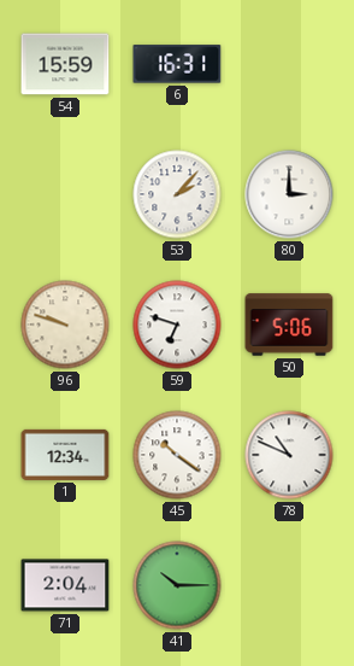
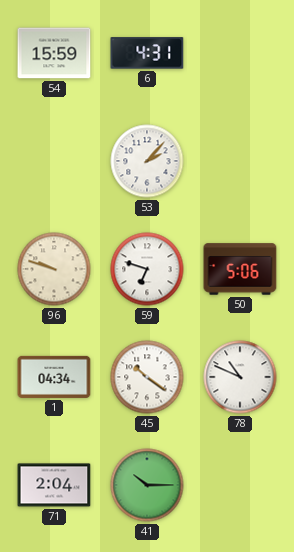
6: 16:31 -> 4:31 (147, 53)
80: 3:00 -> none (289, 194)
1: 12:34 -> 04:34 (54, 377)
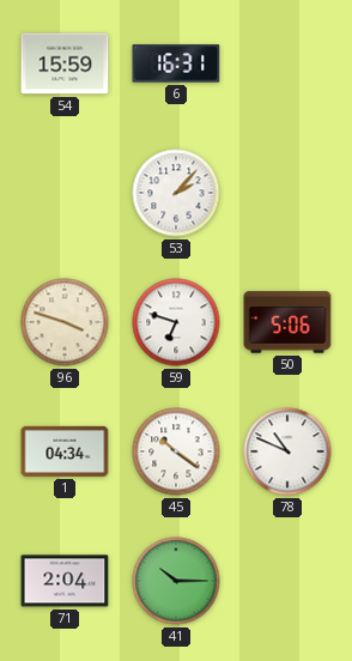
6: 4:31 -> 16:31 (176, 63)
96: 9:48 -> 3:48 (65, 322)
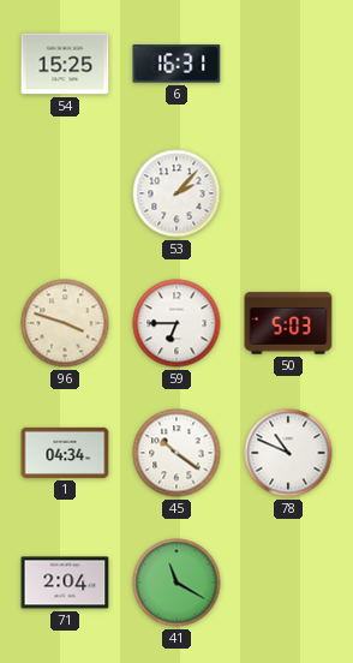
54: 15:59 -> 15:25 (65, 64)
59: 6:48 -> 6:45 (176, 323)
50: 5:06 -> 5:03 (288, 323)
41: 10:15 -> 11:20 (176, 583)
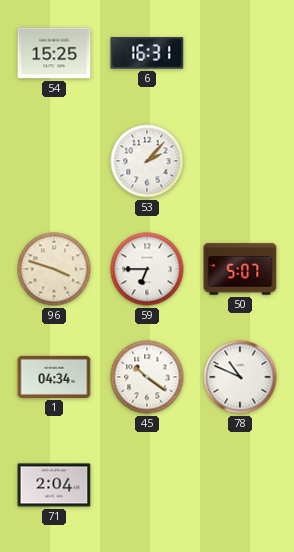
50: 5:03 -> 5:07 (240, 269)
41: 11:20 -> none (176, 583)
